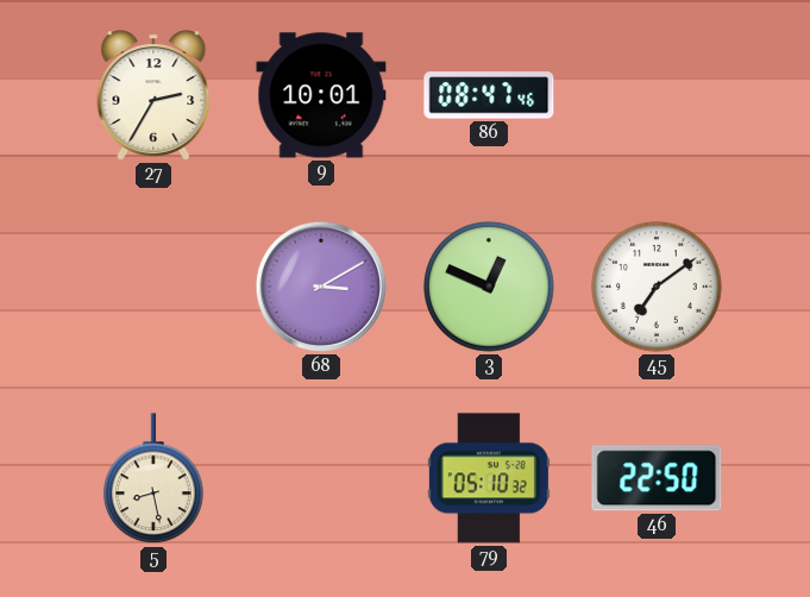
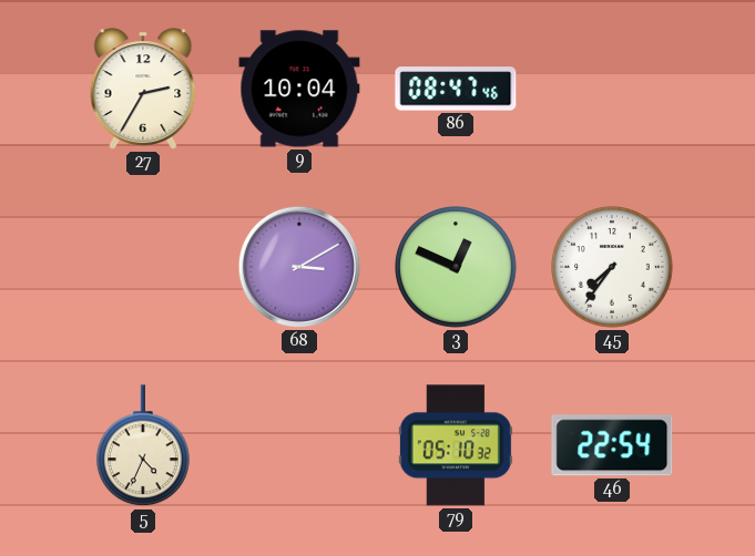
9: 10:01 -> 10:04 (299, 89)
45: 7:09 -> 7:36 (613, 268)
5: 8:28 -> 4:34 (143, 446)
46: 22:50 -> 22:54 (612, 445)
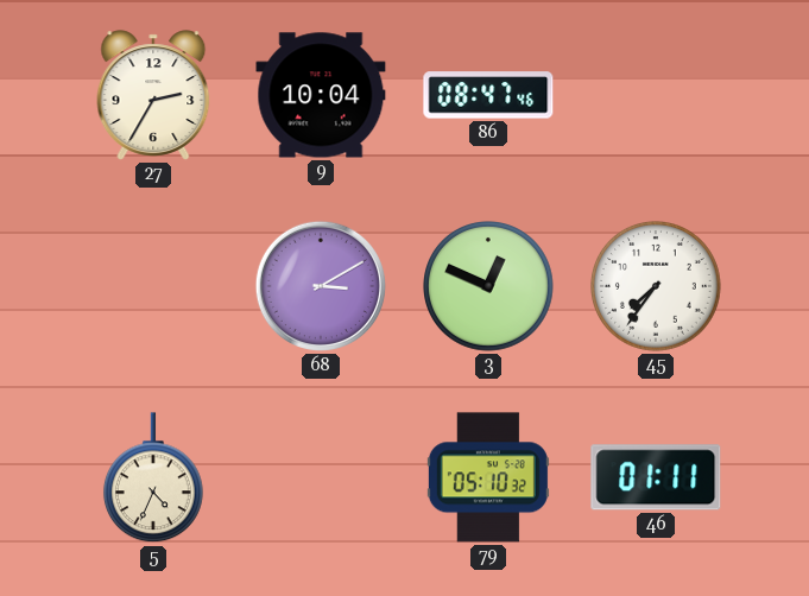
46: 22:54 -> 01:11 (656, 477)
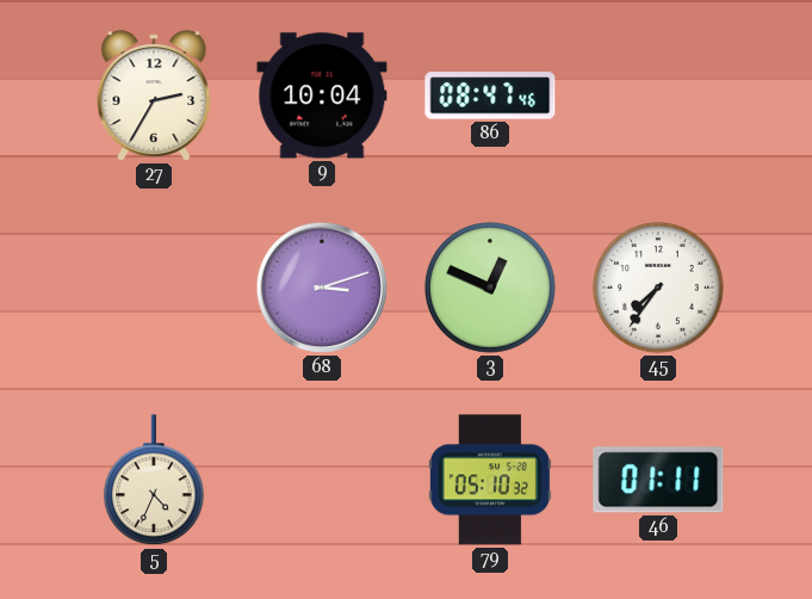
68: 3:10 -> 3:12 (322, 288)
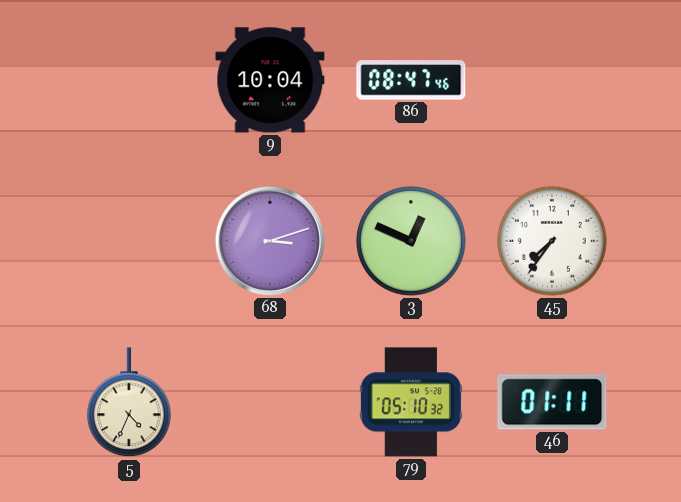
27: 2:35 -> none (154, 95)
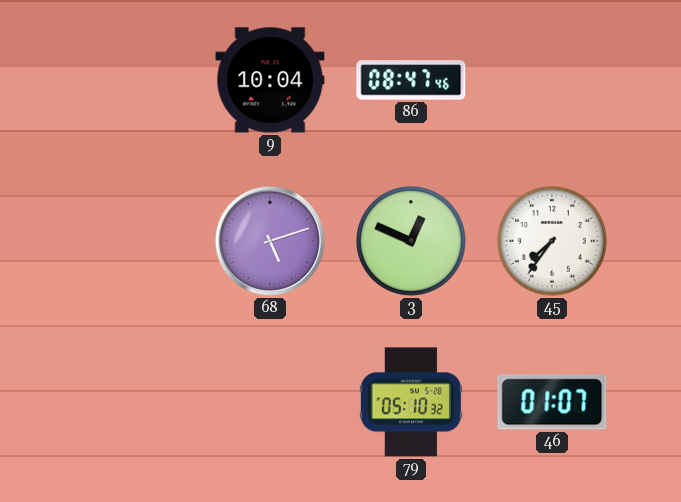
68: 3:12 -> 5:12 (270, 241)
5: 4:34 -> none (129, 403)
46: 01:11 -> 01:07 (552, 402)
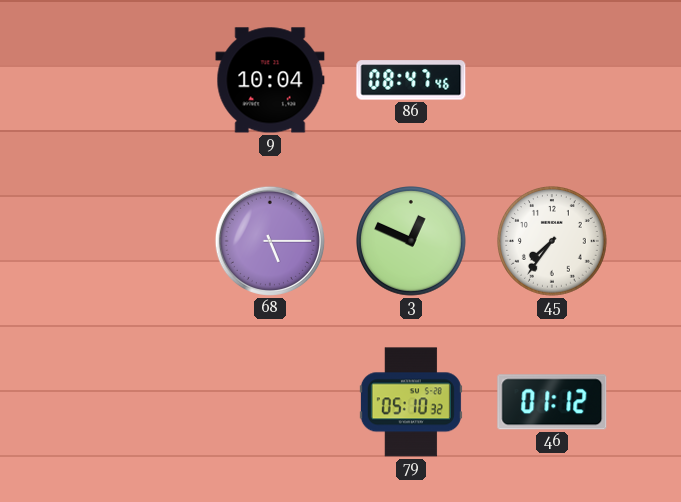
68: 5:12 -> 5:15 (270, 241)
46: 01:07 -> 01:12 (552, 402)
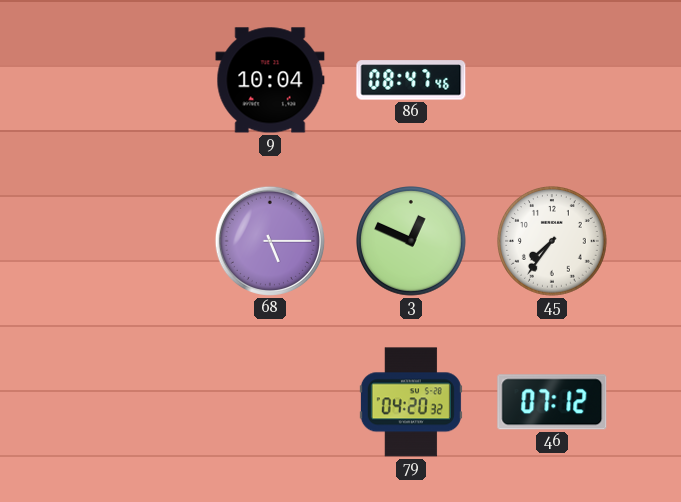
79: 05:10 -> 04:20 (411, 402)
46: 01:12 -> 07:12 (552, 402)
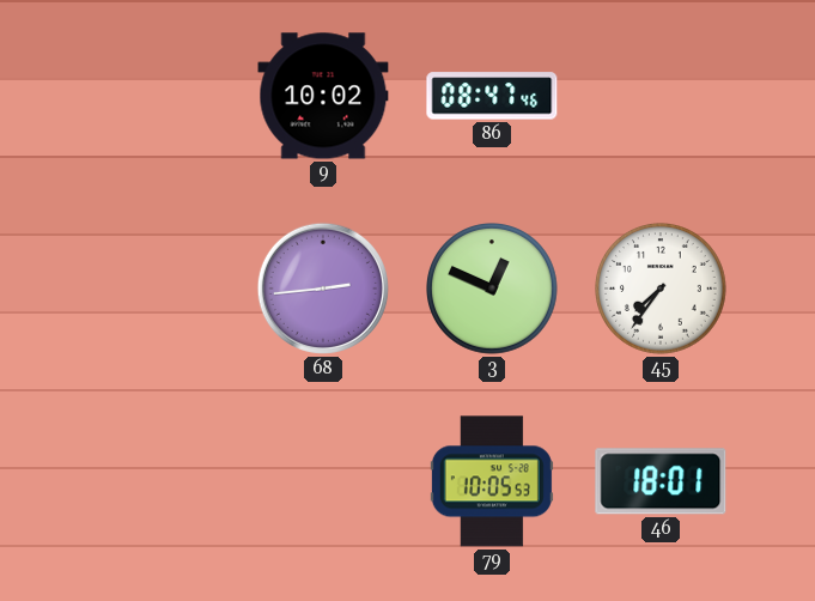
9: 10:04 -> 10:02 (323, 96)
68: 5:15 -> 2:44 (323, 289)
79: 04:20 -> 10:05 (492, 481)
46: 07:12 -> 18:01 (661, 481)
